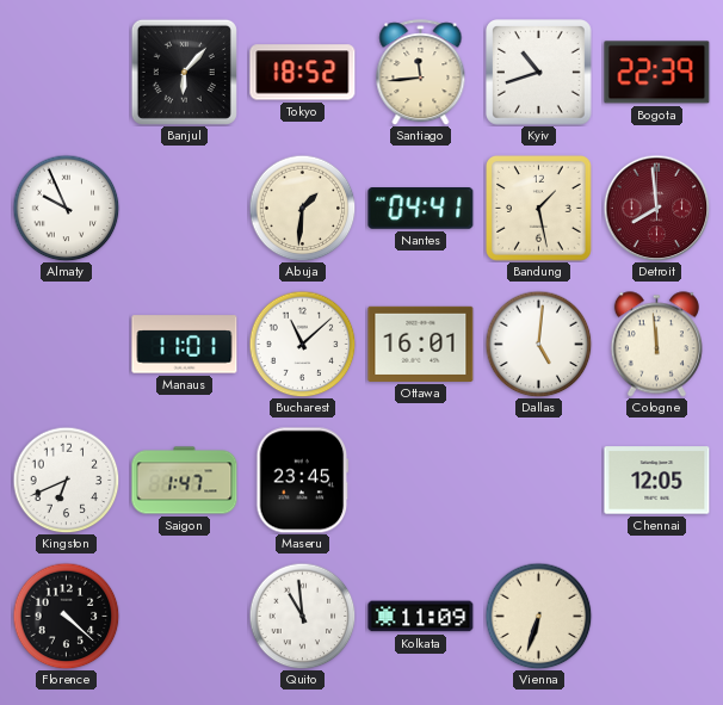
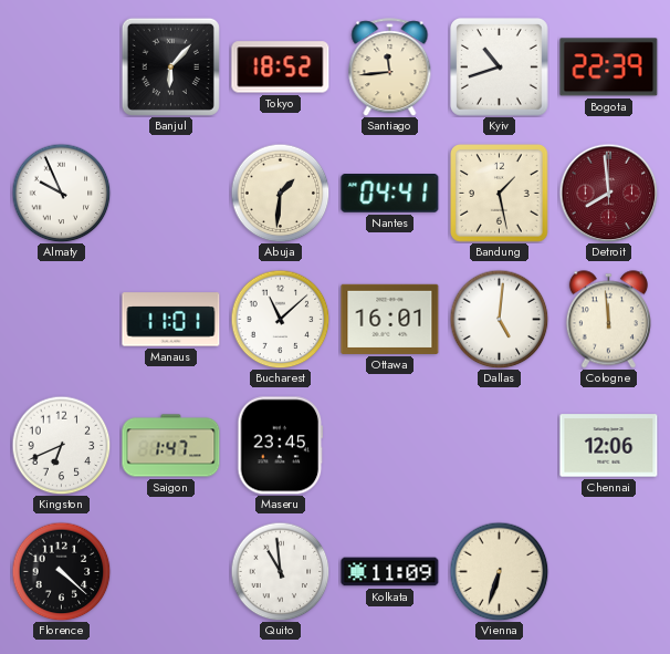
Chennai: 12:05 -> 12:06 (609, 446)
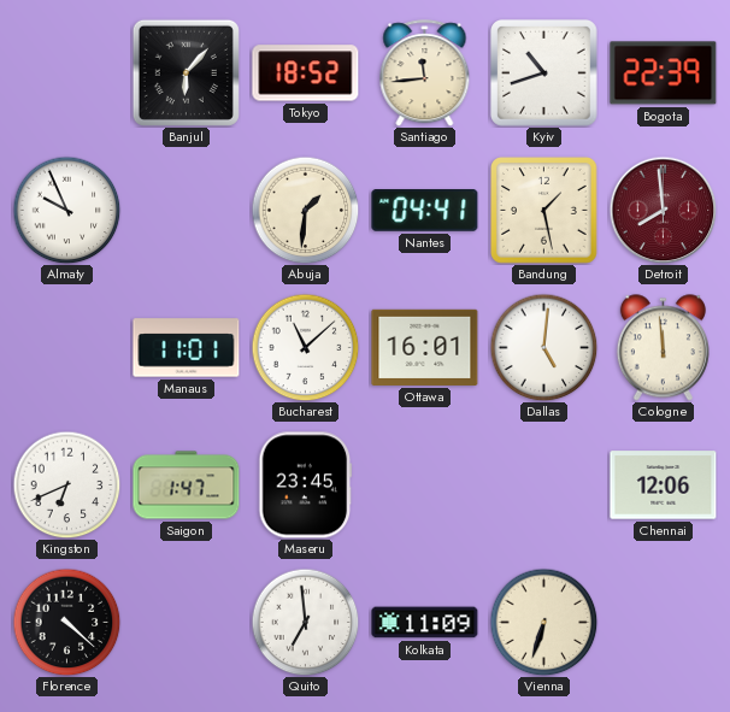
Quito: 10:59 -> 6:59 (305, 622)
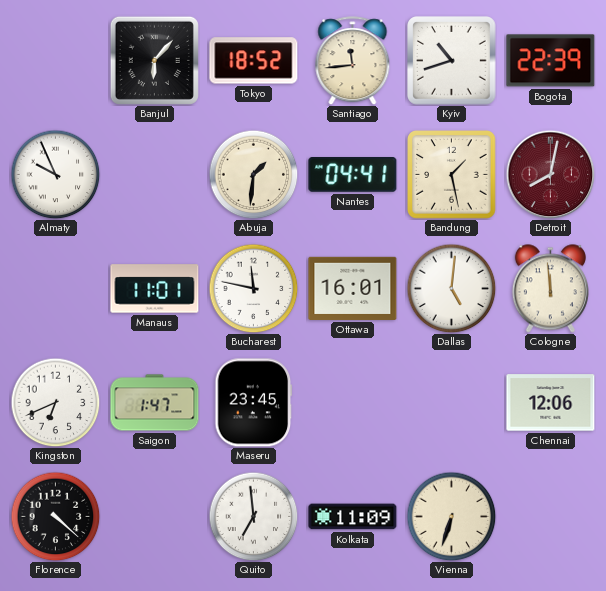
Detroit: 7:59 -> 8:02 (550, 174)
Bucharest: 11:08 -> 11:47 (253, 288)
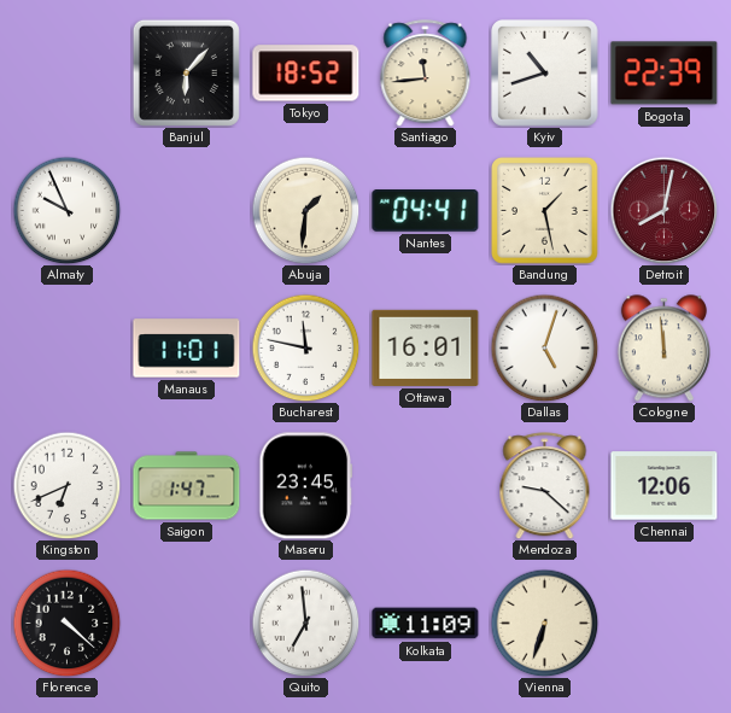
Dallas: 5:01 -> 5:03 (544, 347)
Mendoza: none -> 9:22 (545, 486)
